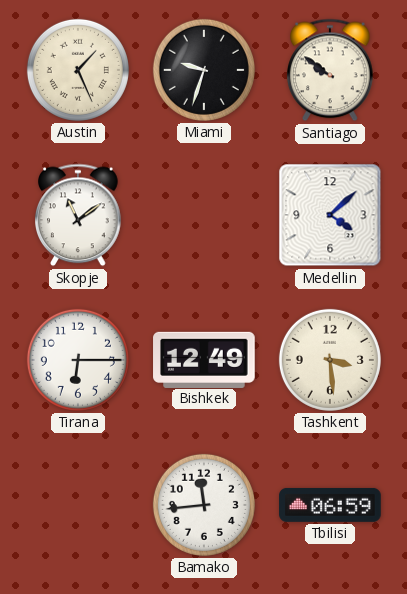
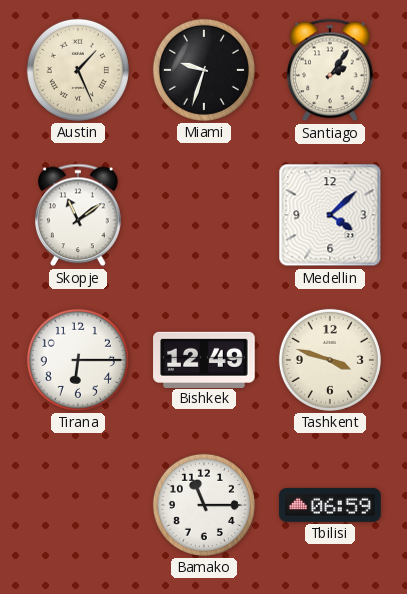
Santiago: 9:51 -> 2:06 (330, 70)
Tashkent: 3:29 -> 3:48 (330, 360)
Bamako: 11:44 -> 11:15 (204, 505)
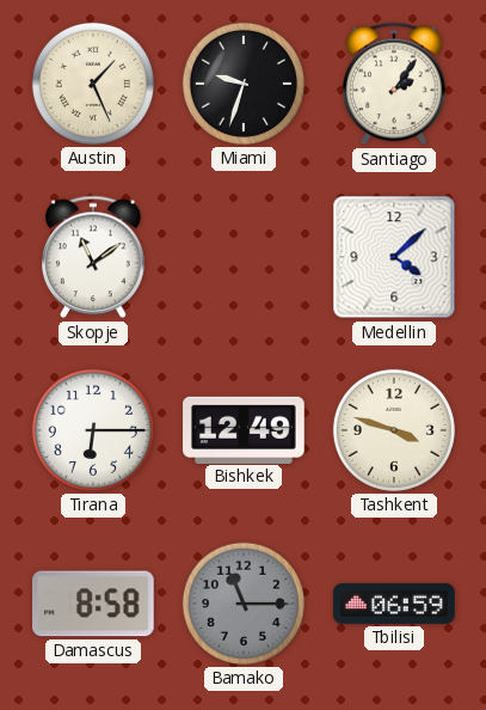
Damascus: none -> 8:58 (94, 604)
Bamako dial: white -> grey (244, 604)
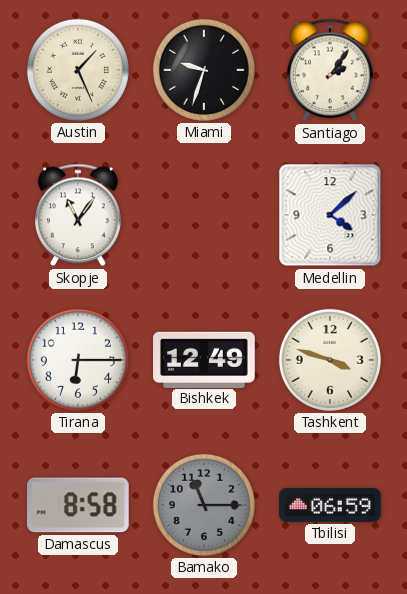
Skopje: 11:09 -> 11:06 (78, 215)
